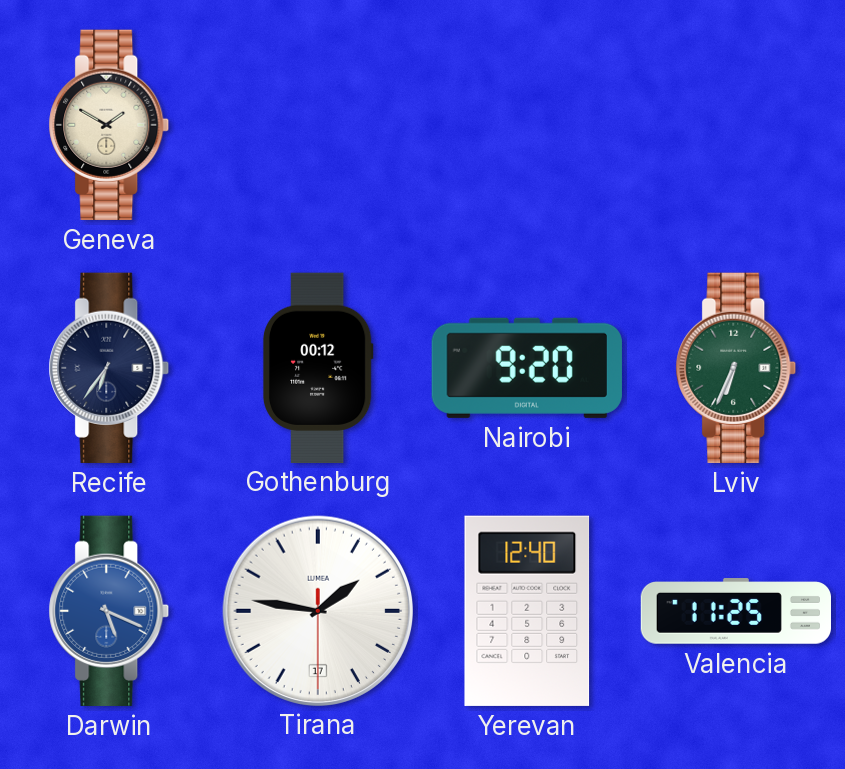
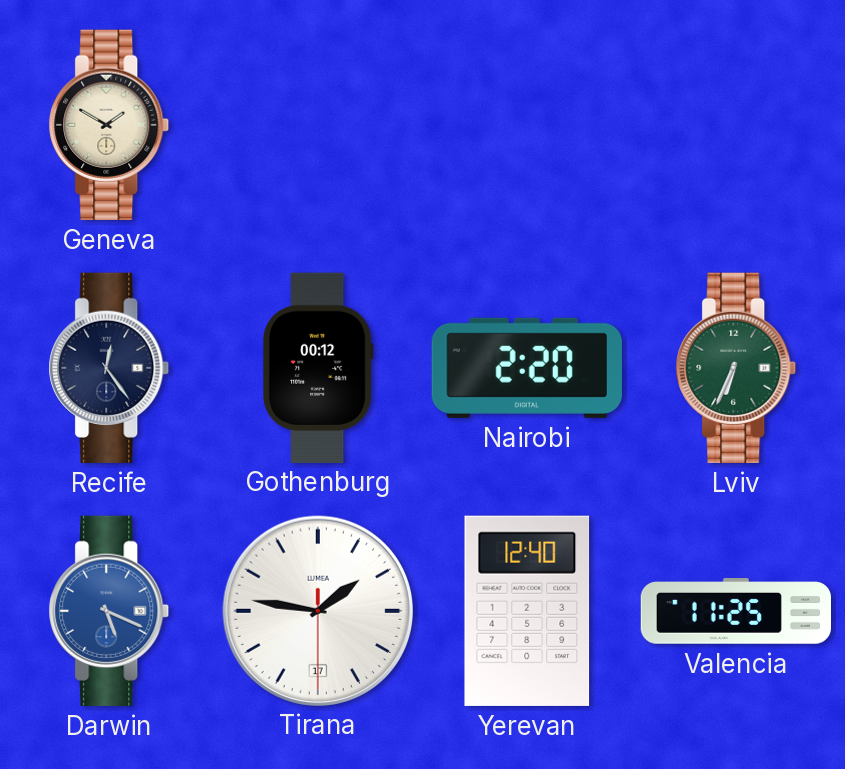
Recife: 6:36 -> 12:24 (109, 368)
Nairobi: 9:20 -> 2:20 (527, 368)
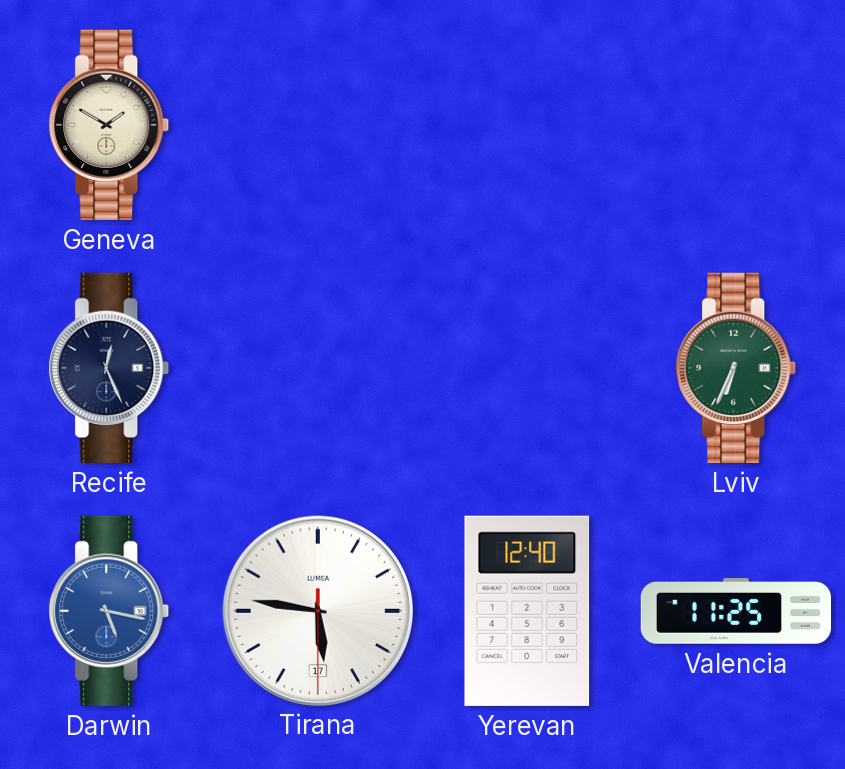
Recife: 12:24 -> 12:26 (109, 368)
Gothenburg: 00:12 -> none (318, 367)
Nairobi: 2:20 -> none (527, 368)
Darwin: 5:19 -> 5:17 (109, 611)
Tirana: 1:46 -> 5:46 (317, 610)
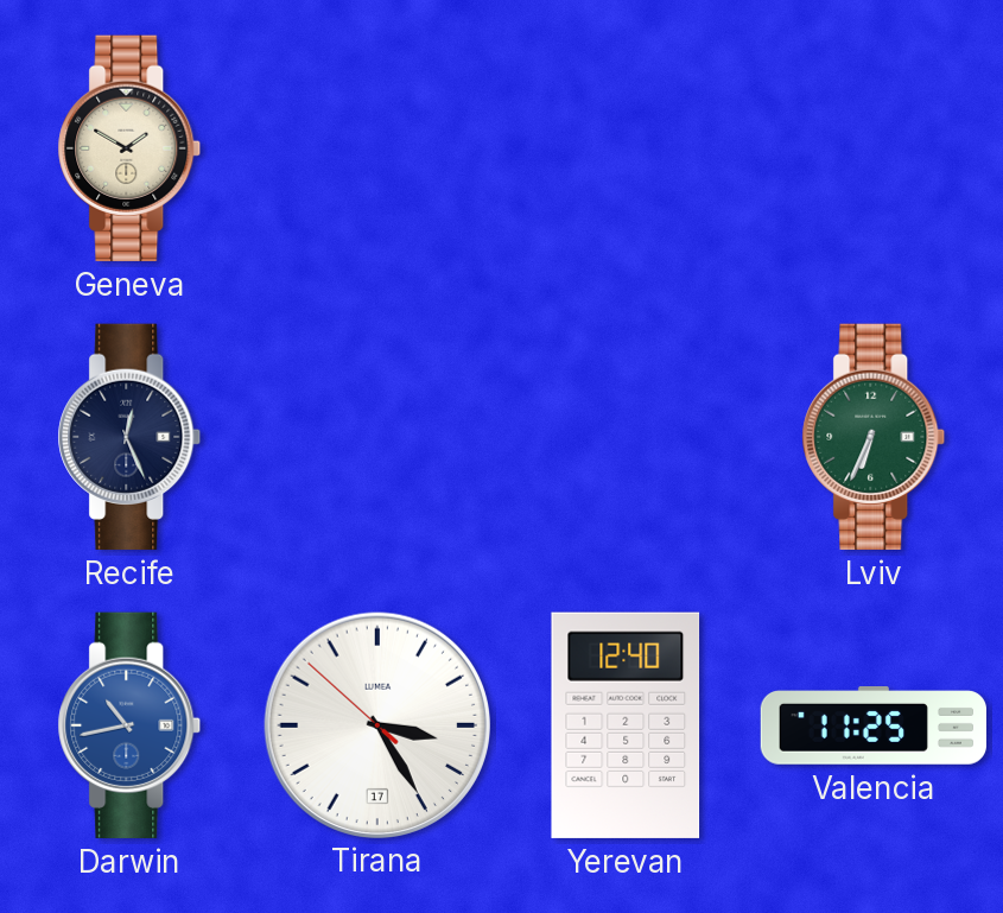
Darwin: 5:17 -> 10:43 (129, 725)
Tirana: 5:46 -> 3:24 (376, 724)
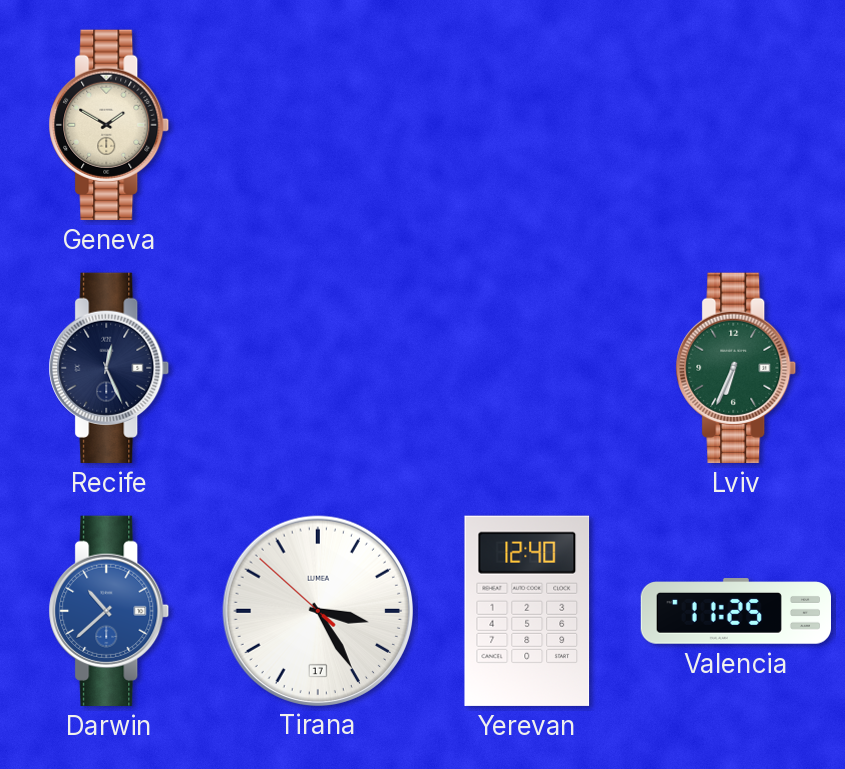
Darwin: 10:43 -> 10:38 (109, 611)
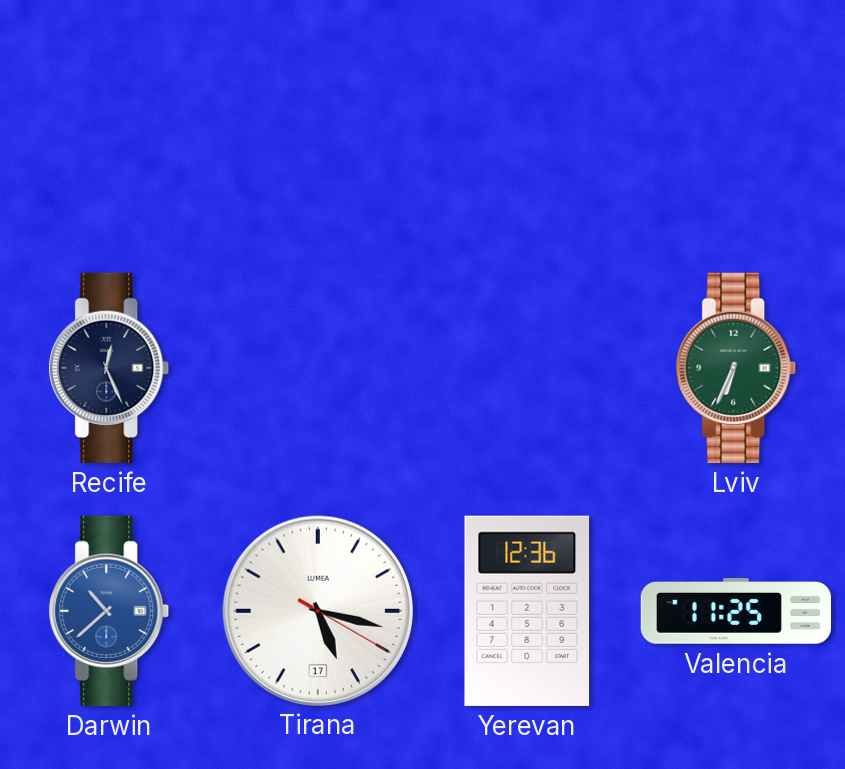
Geneva: 1:50 -> none (109, 125)
Tirana: 3:24 -> 5:17 (317, 610)
Yerevan: 12:40 -> 12:36 (527, 611)
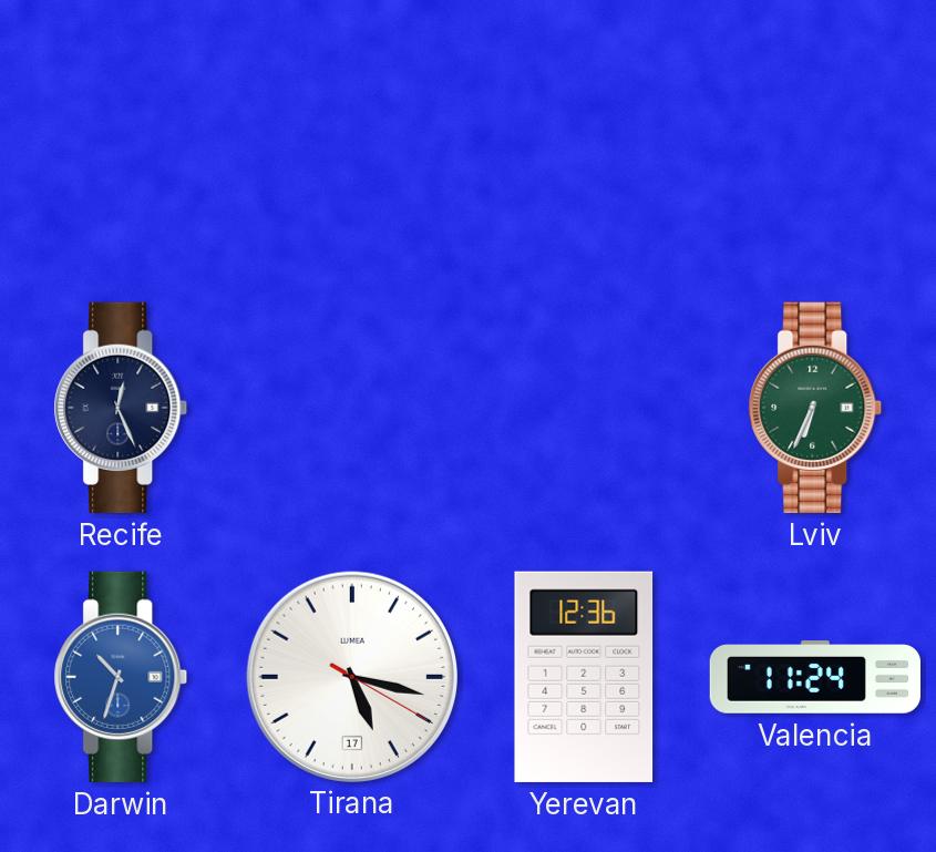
Darwin: 10:38 -> 10:33 (121, 677)
Valencia: 11:25 -> 11:24 (814, 677)
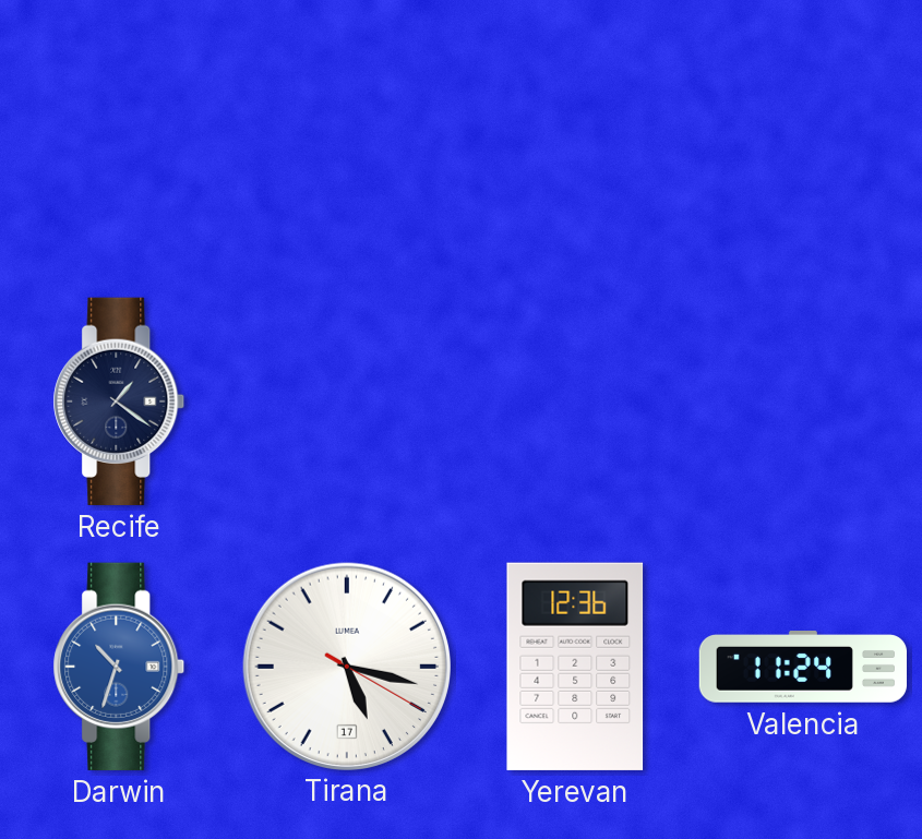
Recife: 12:26 -> 1:21 (119, 401)
Lviv: 6:34 -> none (815, 408)
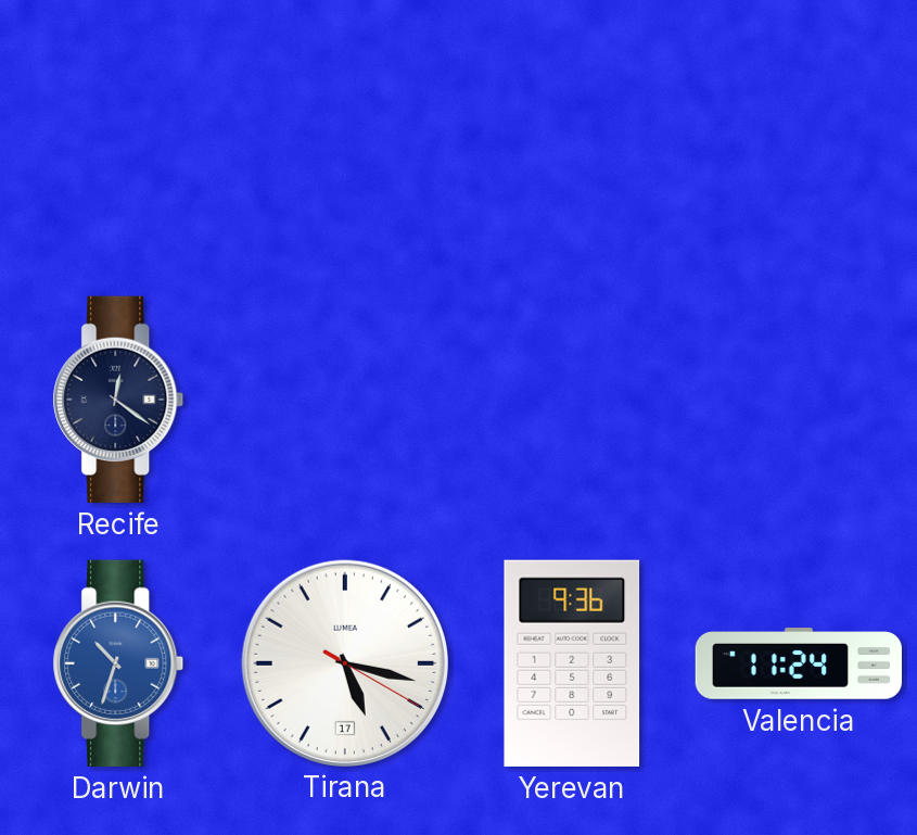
Recife: 1:21 -> 12:21 (118, 400)
Yerevan: 12:36 -> 9:36 (572, 663)
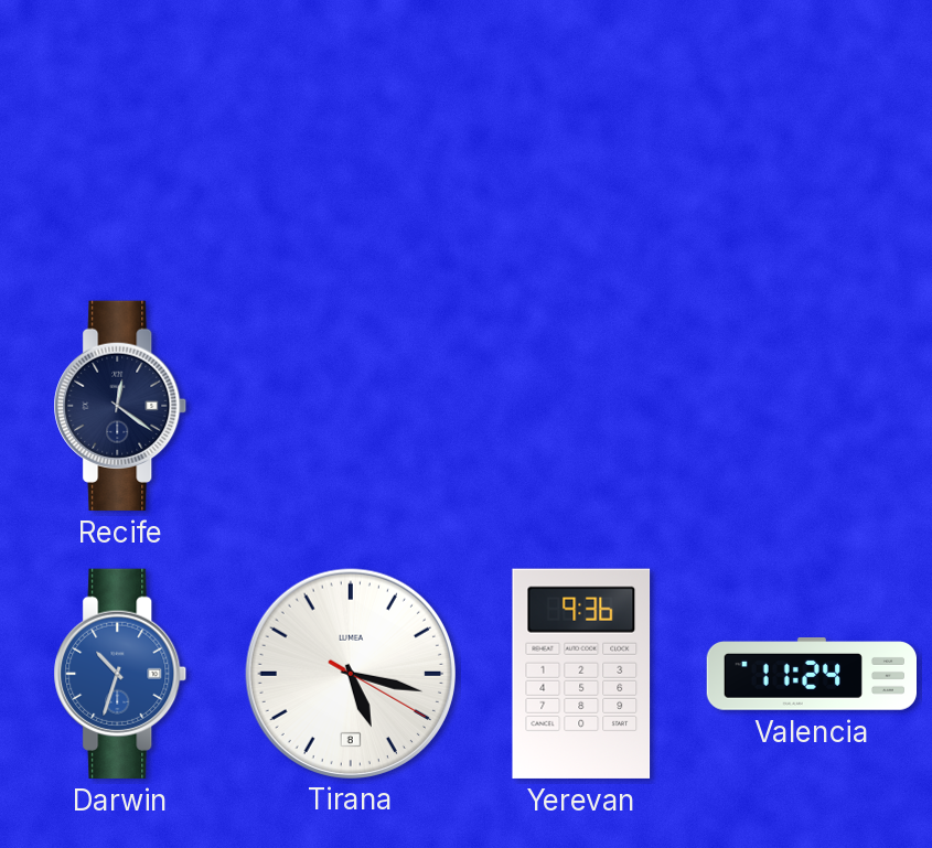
Tirana date: 17 -> 8 (350, 673)
